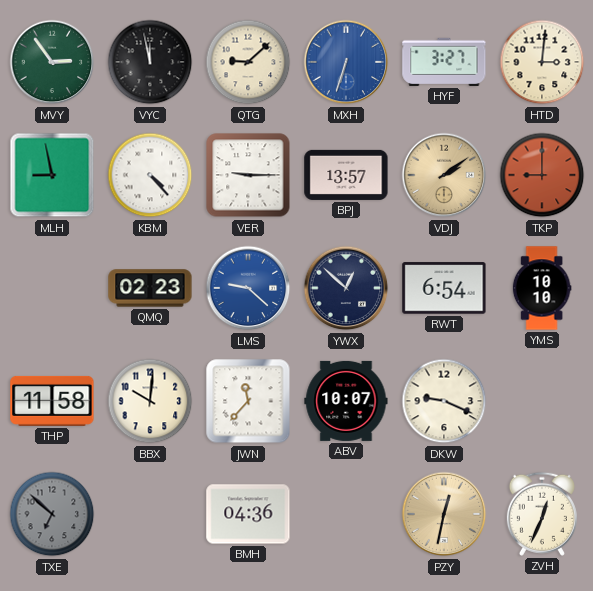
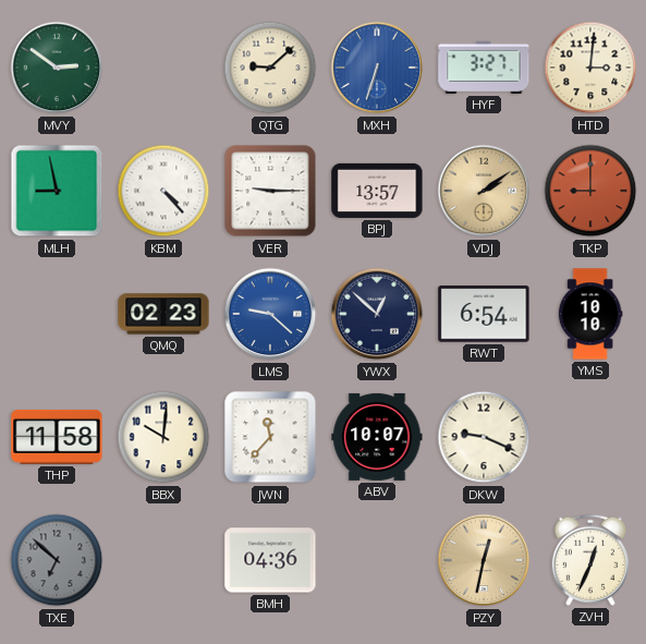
MVY: 2:54 -> 2:51 (57, 68)
VYC: 11:58 -> none (150, 62)
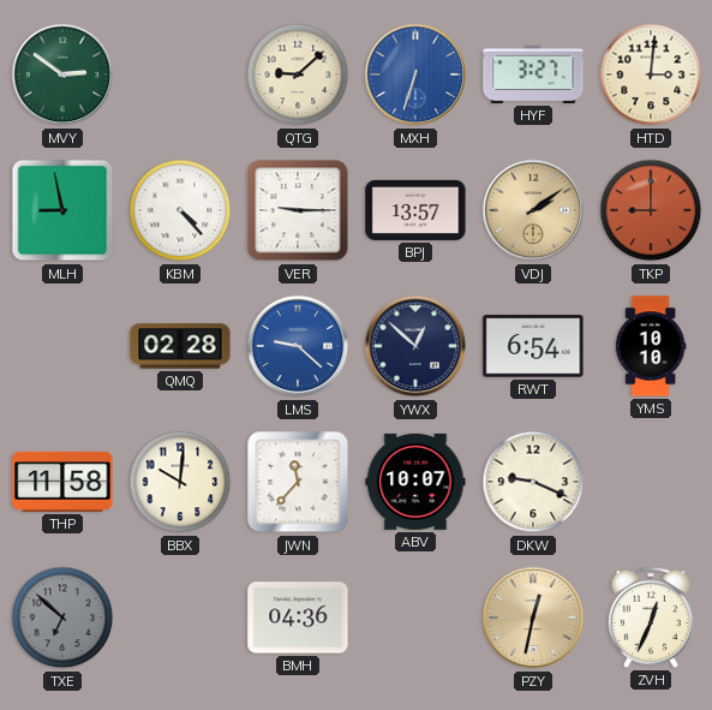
QMQ: 02:23 -> 02:28 (180, 346)
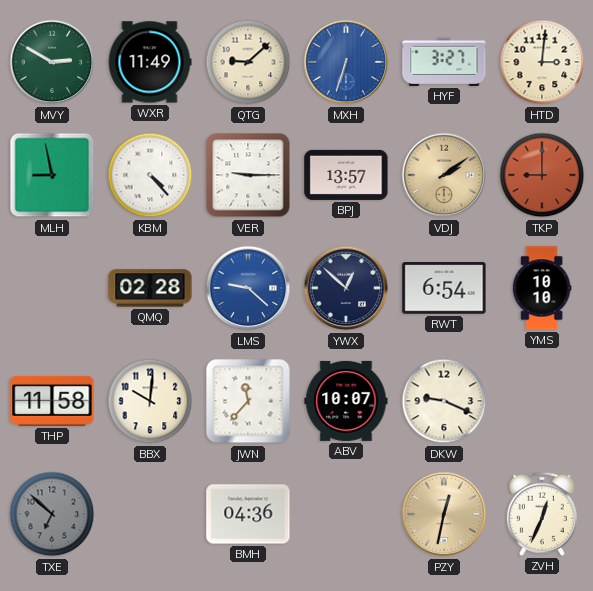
MVY: 2:51 -> 2:50 (52, 62)
WXR: none -> 11:49 (150, 62)
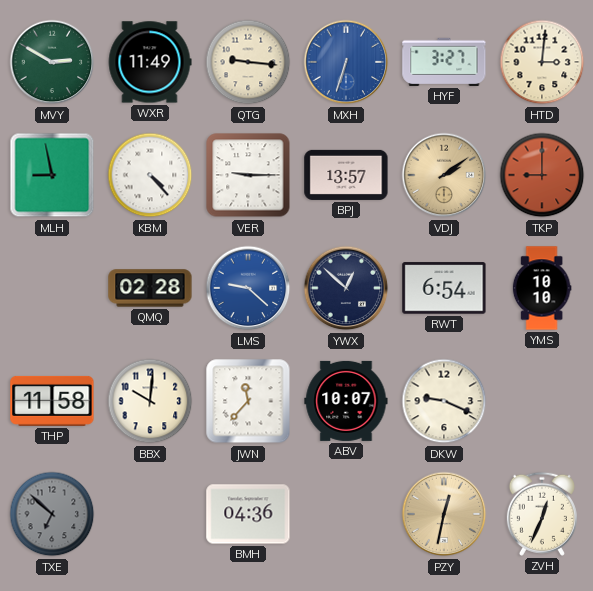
QTG: 9:08 -> 9:16 (248, 62)
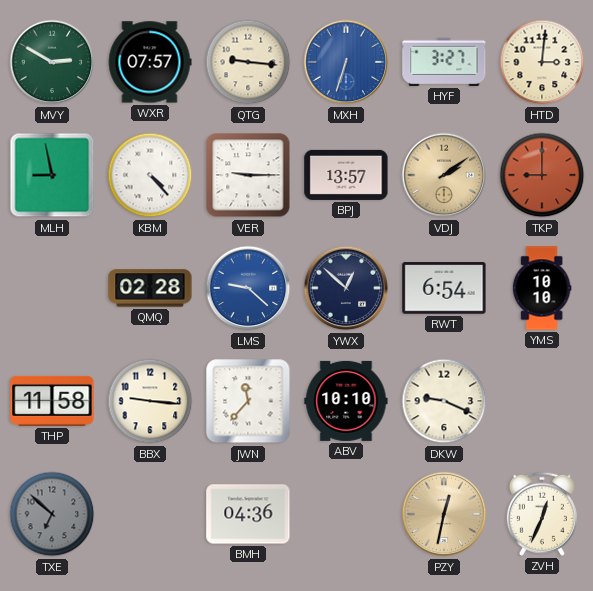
WXR: 11:49 -> 07:57 (150, 62)
BBX: 10:01 -> 9:16 (150, 401)
ABV: 10:07 -> 10:10 (346, 401)
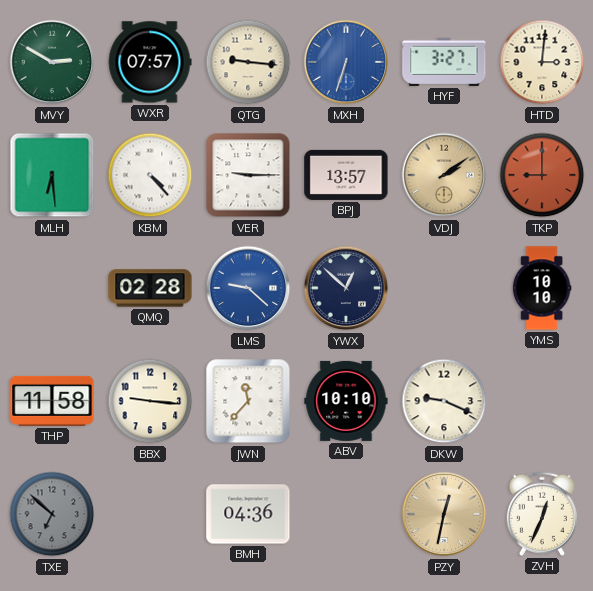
MLH: 8:58 -> 6:29 (52, 175)
RWT: 6:54 -> none (444, 288)
